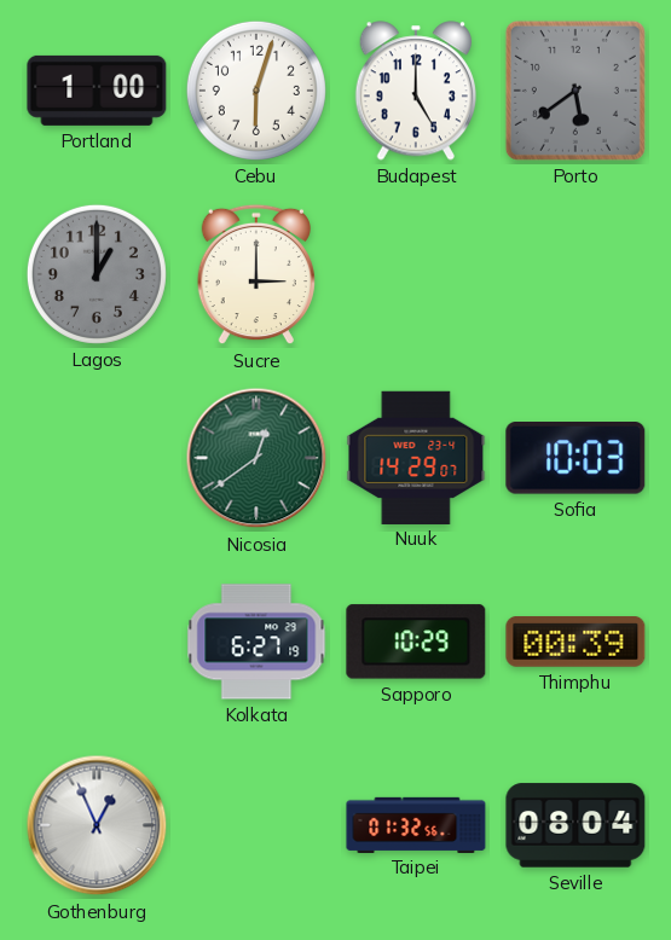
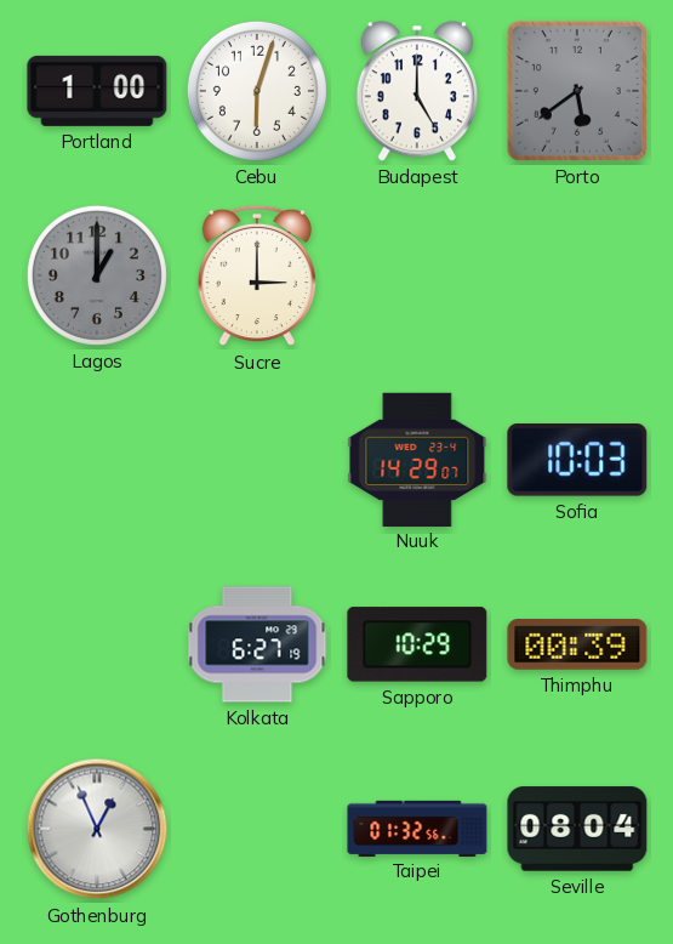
Nicosia: 12:39 -> none (256, 458)
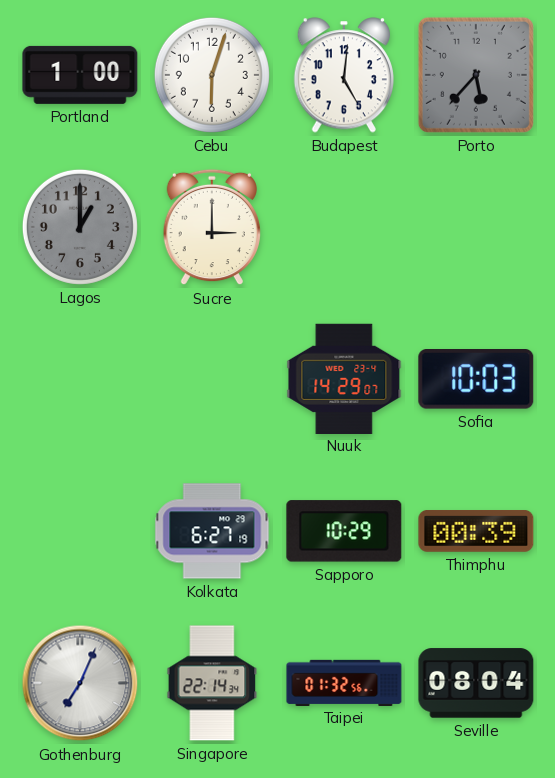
Budapest: 5:00 -> 5:01 (343, 75)
Porto: 5:39 -> 5:37 (476, 75)
Gothenburg: 12:56 -> 7:04 (80, 683)
Singapore: none -> 22:14 (212, 683)
